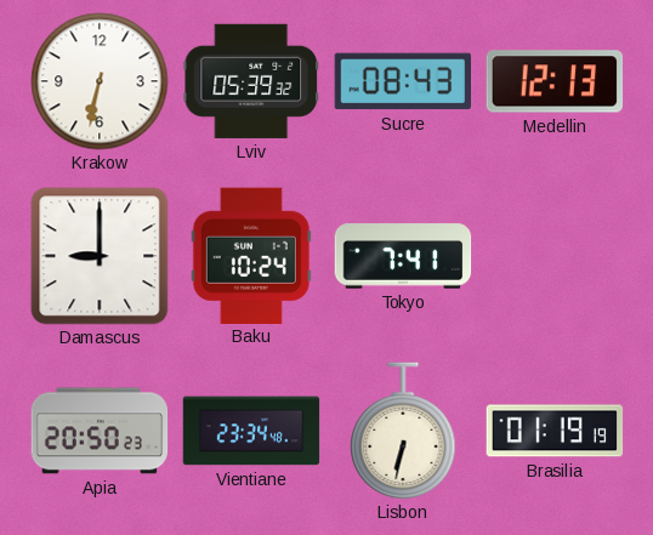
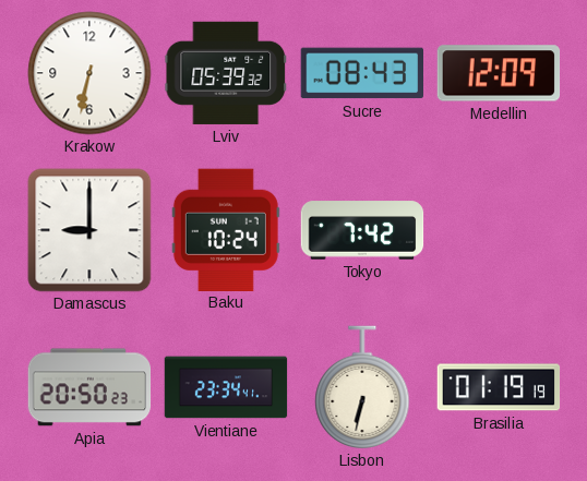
Medellin: 12:13 -> 12:09 (499, 73)
Tokyo: 7:41 -> 7:42 (362, 230)
Vientiane: 23:34:48 -> 23:34:41 (226, 387)
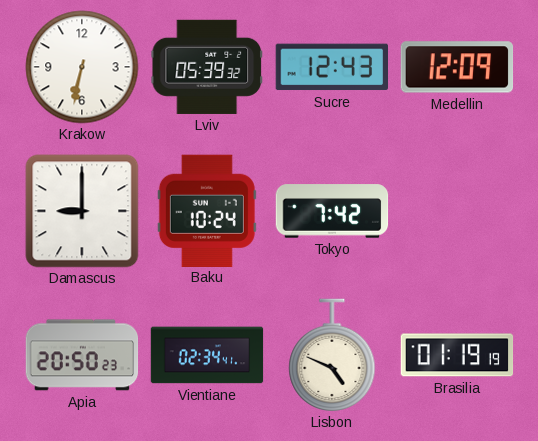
Sucre: 08:43 -> 12:43 (331, 67)
Vientiane: 23:34 -> 02:34 (207, 355)
Lisbon: 6:32 -> 4:49 (332, 355)
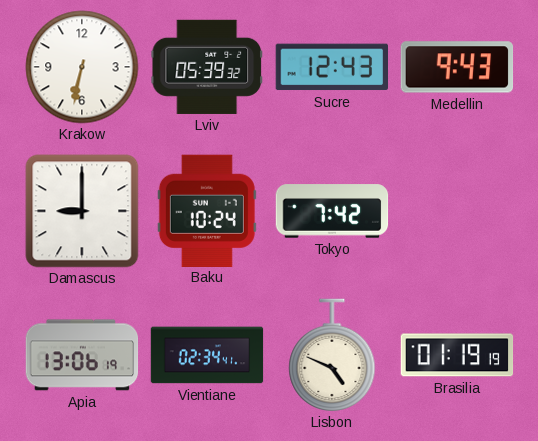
Medellin: 12:09 -> 9:43 (457, 67)
Apia: 20:50 -> 13:06 (82, 355)
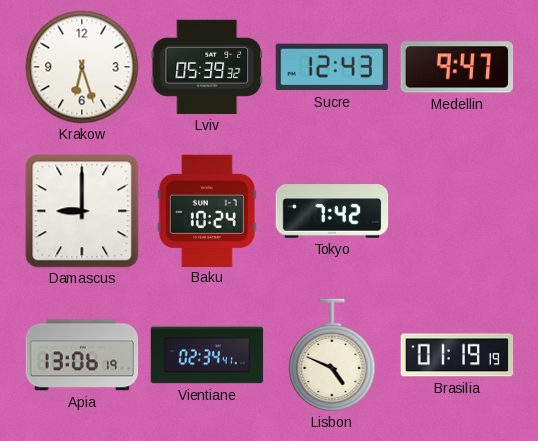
Krakow: 6:32 -> 6:27 (82, 67)
Medellin: 9:43 -> 9:47 (457, 67)
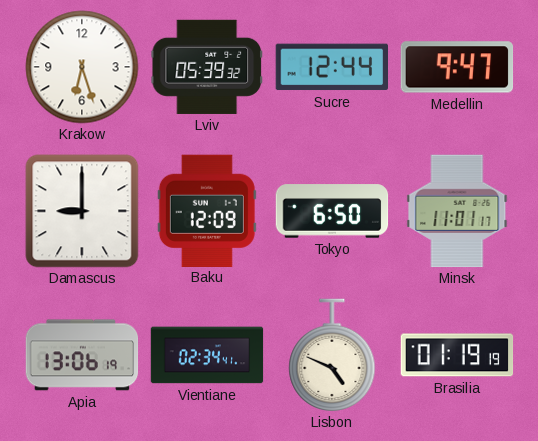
Sucre: 12:43 -> 12:44 (331, 67)
Baku: 10:24 -> 12:09 (207, 210)
Tokyo: 7:42 -> 6:50 (332, 211)
Minsk: none -> 11:01 (457, 211)
